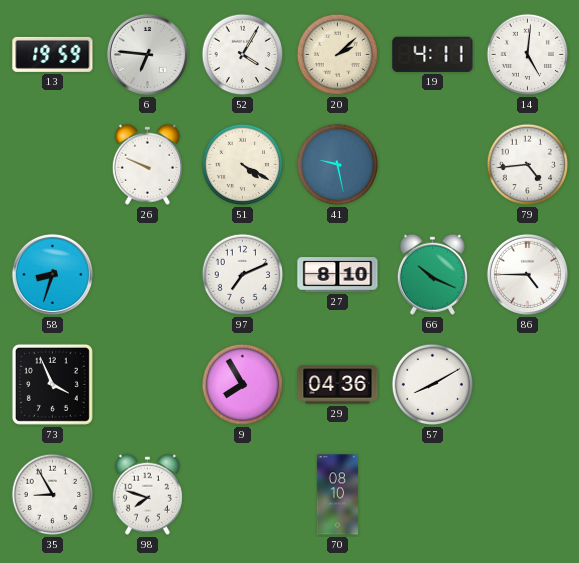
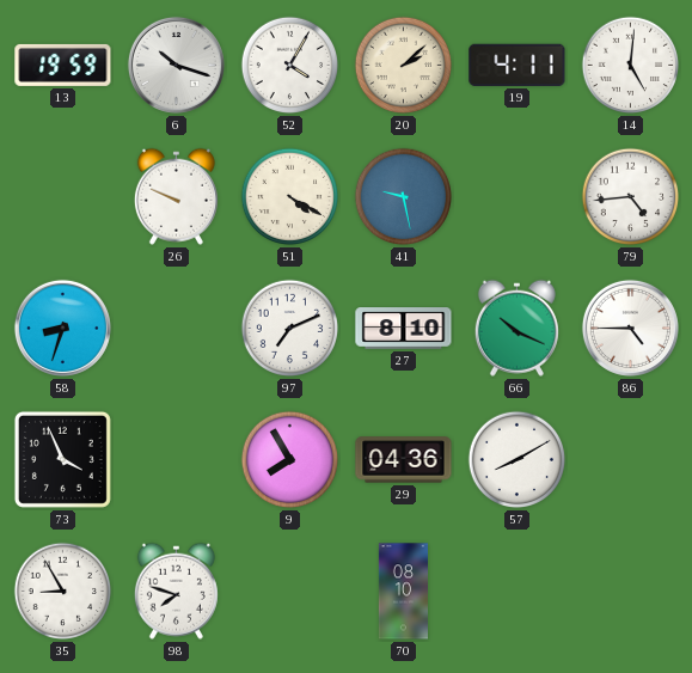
6: 6:46 -> 10:18 (176, 65)
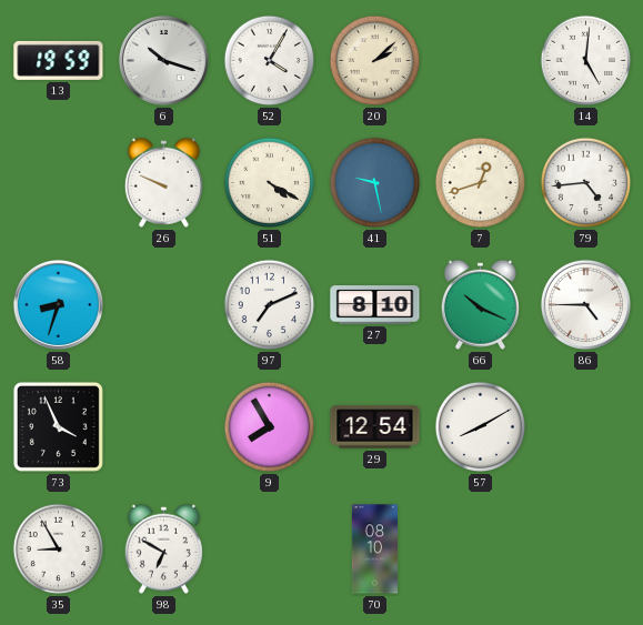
19: 4:11 -> none (518, 65)
7: none -> 12:42 (481, 183)
29: 04:36 -> 12:54 (375, 427)
98: 7:48 -> 6:50 (163, 548)
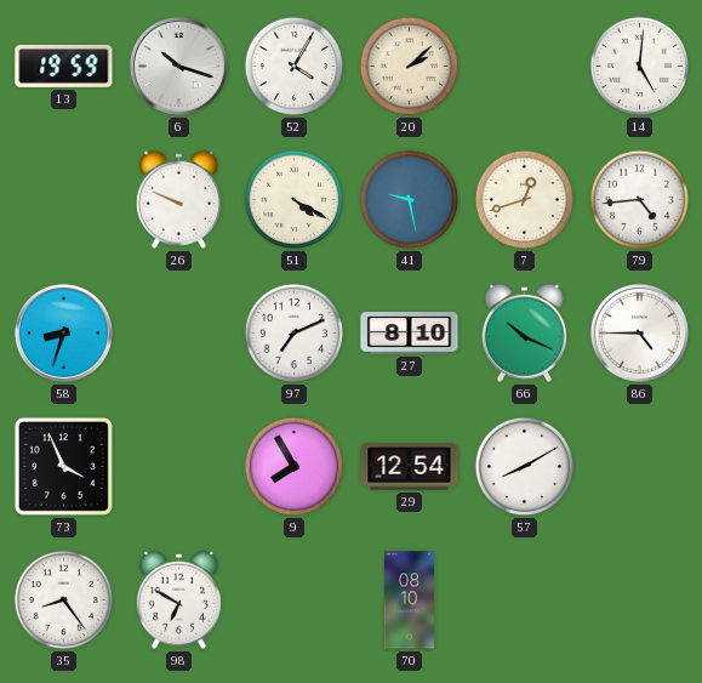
35: 8:55 -> 8:24 (64, 601)
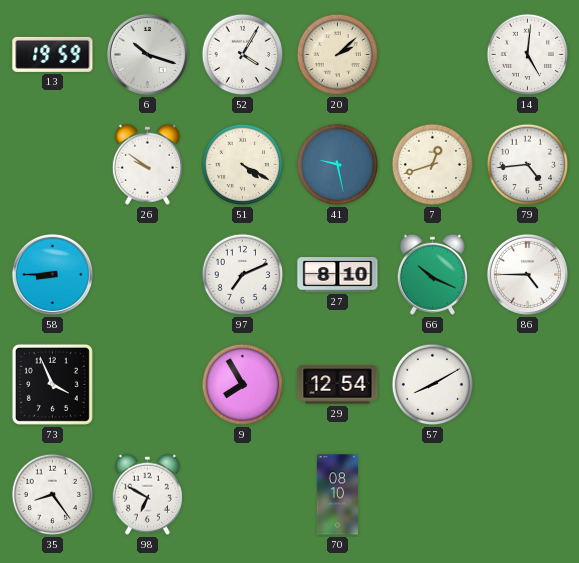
26: 9:49 -> 9:51 (147, 164)
58: 8:33 -> 8:45 (52, 274)
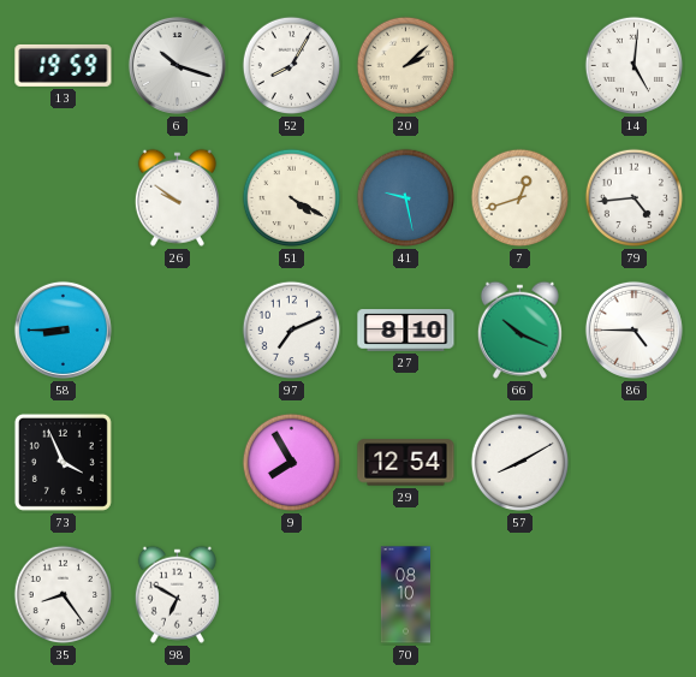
52: 4:05 -> 8:05 (292, 66)
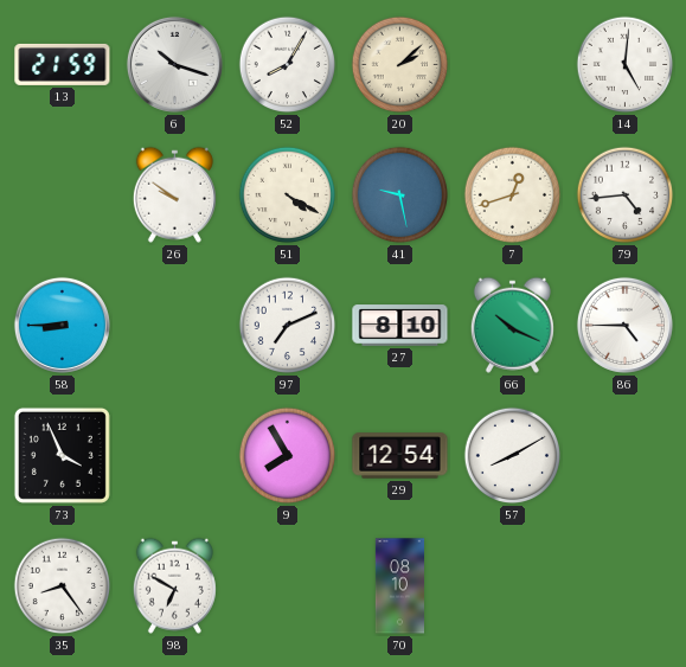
13: 19:59 -> 21:59 (63, 64)
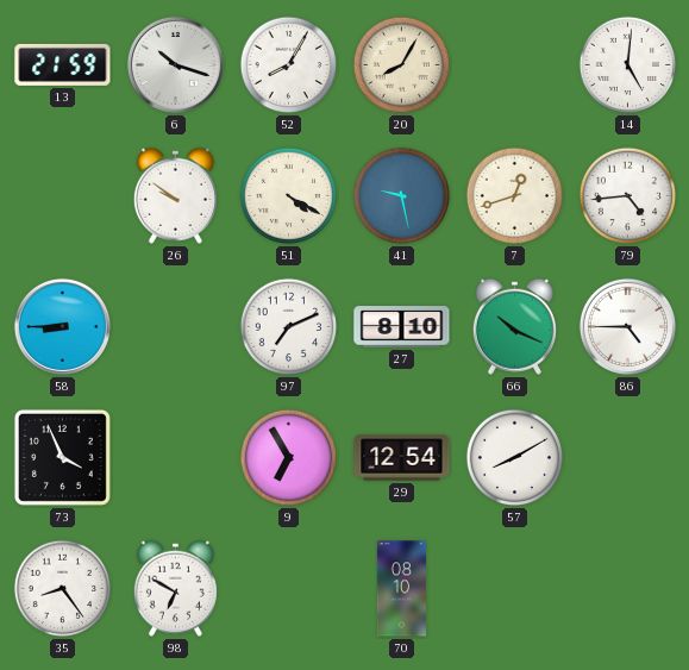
20: 2:08 -> 8:05 (402, 65)
9: 7:55 -> 6:55 (289, 458)
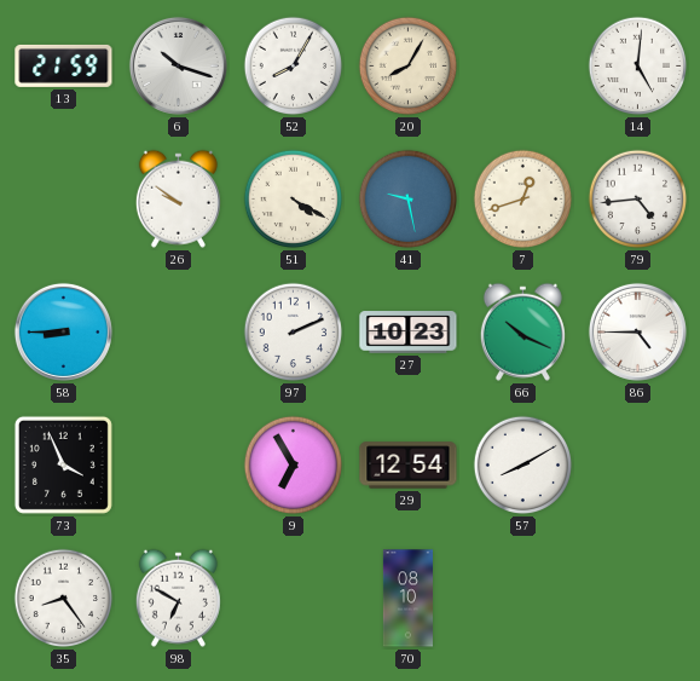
97: 7:11 -> 2:11 (294, 333)
27: 8:10 -> 10:23 (409, 333)
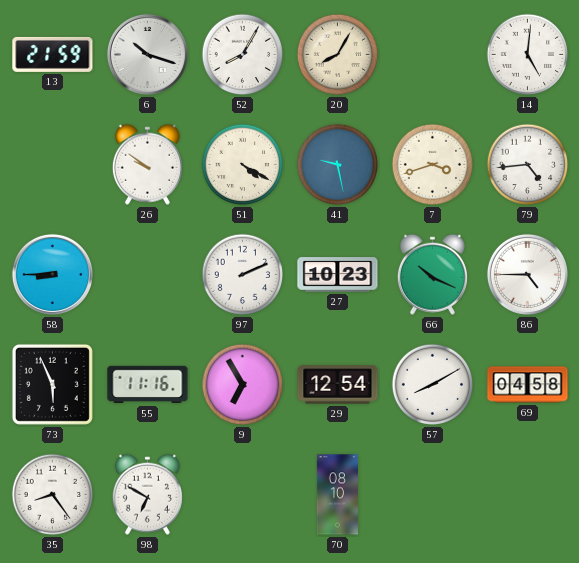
7: 12:42 -> 3:42 (433, 165)
73: 3:56 -> 5:56 (52, 384)
55: none -> 11:16 (148, 385)
69: none -> 04:58 (528, 385)
